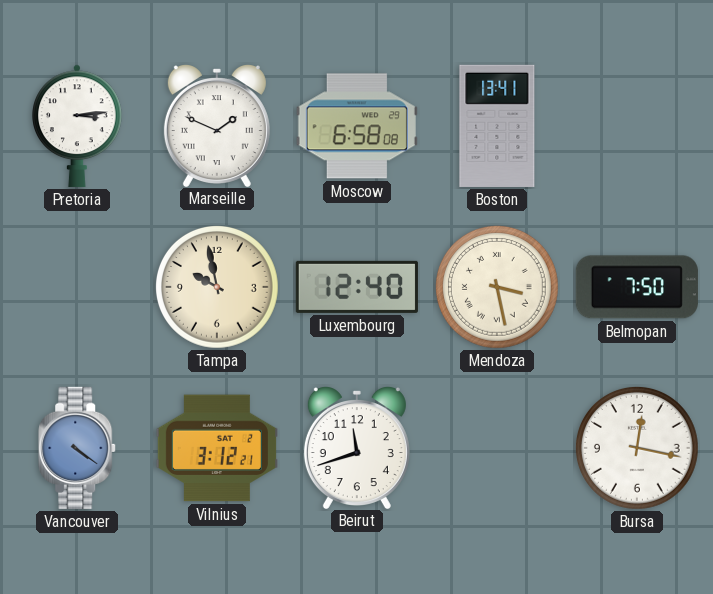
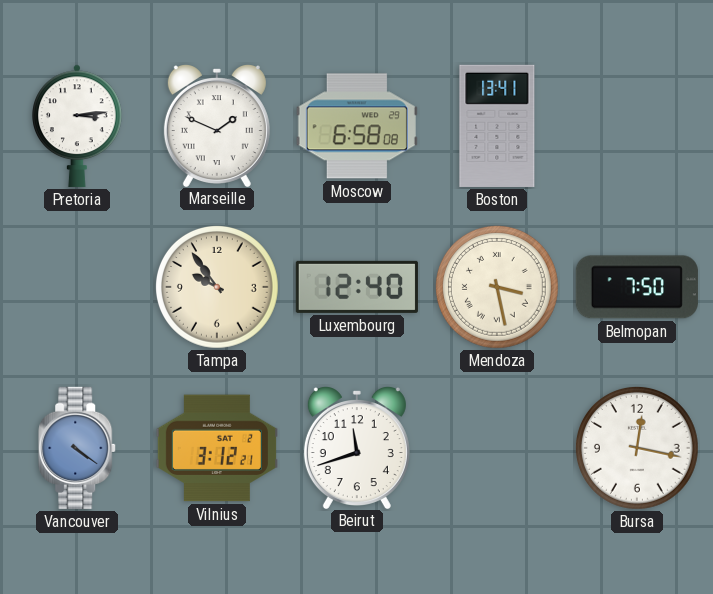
Tampa: 9:58 -> 9:54 (217, 287)
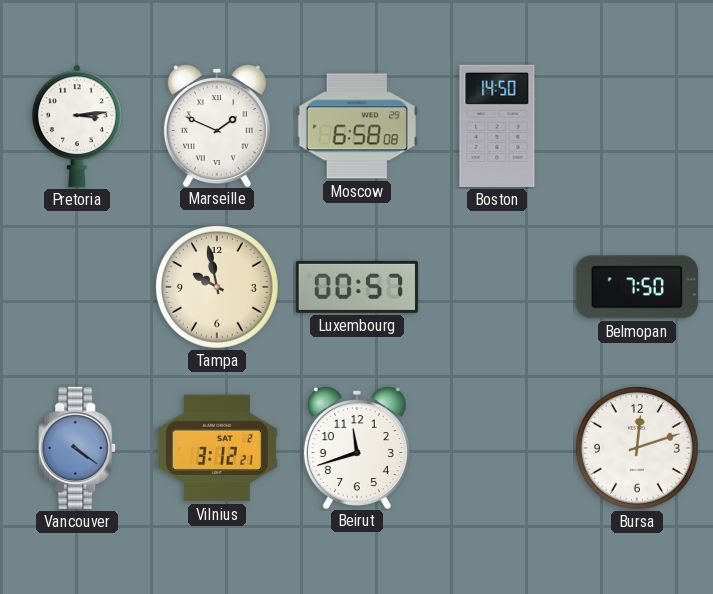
Boston: 13:41 -> 14:50 (497, 126)
Tampa: 9:54 -> 9:58 (217, 287)
Luxembourg: 12:40 -> 00:57 (357, 287)
Mendoza: 3:28 -> none (497, 287)
Bursa: 12:17 -> 12:12 (637, 448)
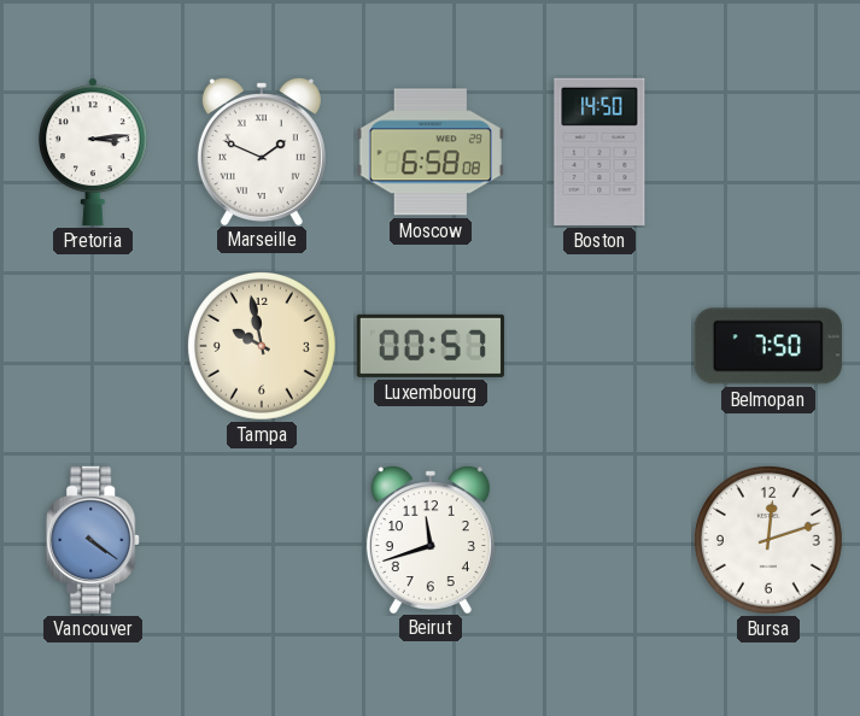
Vilnius: 3:12 -> none (217, 448)
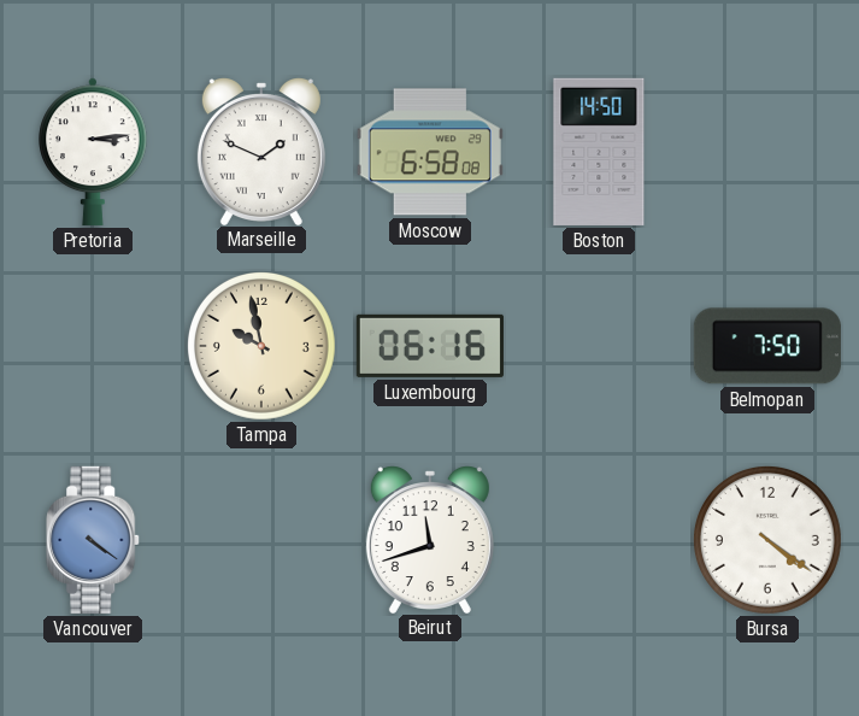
Luxembourg: 00:57 -> 06:16 (430, 346)
Bursa: 12:12 -> 4:21 (767, 540)
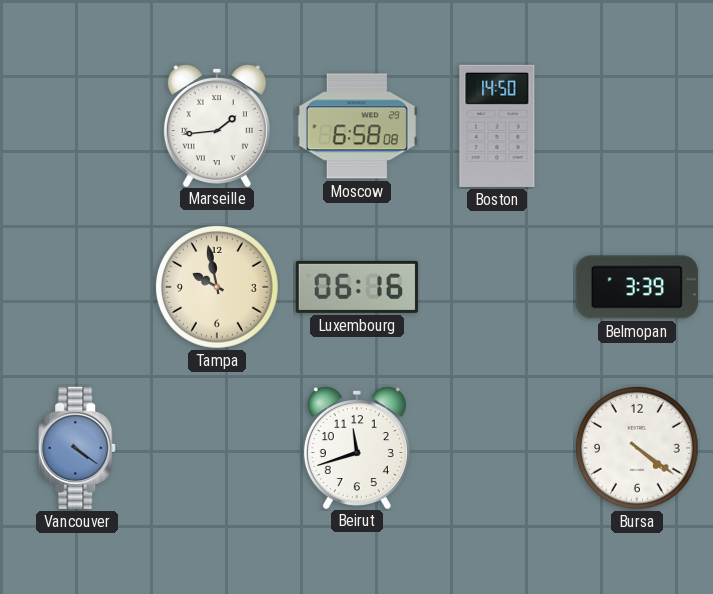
Pretoria: 3:14 -> none (93, 152)
Marseille: 1:49 -> 1:44 (217, 126)
Belmopan: 7:50 -> 3:39 (637, 287)
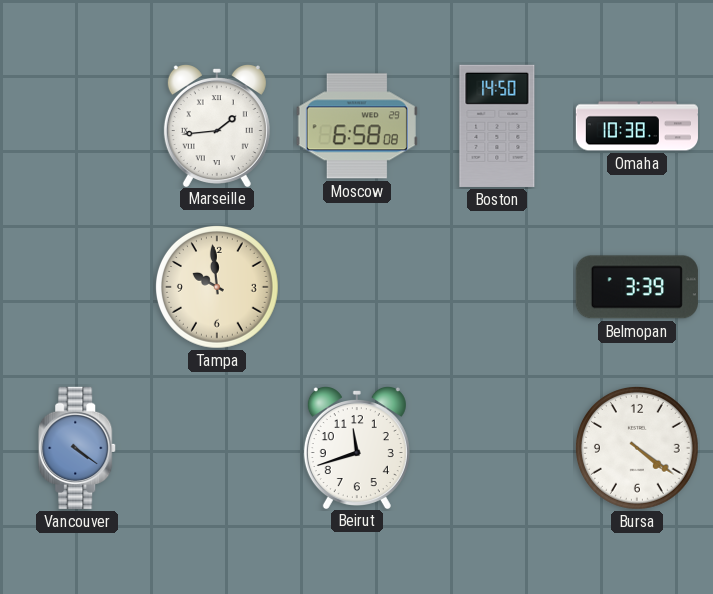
Omaha: none -> 10:38 (636, 126)
Tampa: 9:58 -> 9:59 (217, 287)
Luxembourg: 06:16 -> none (357, 287)
